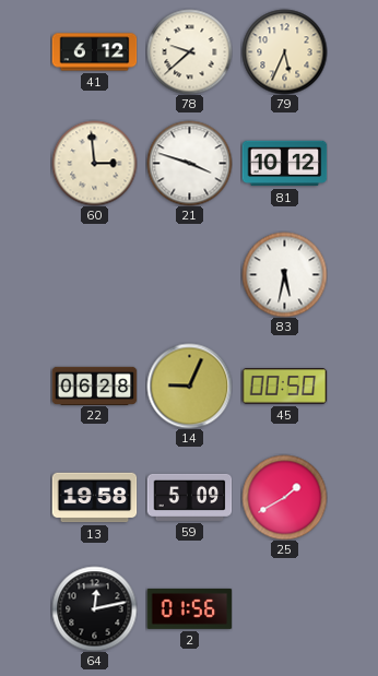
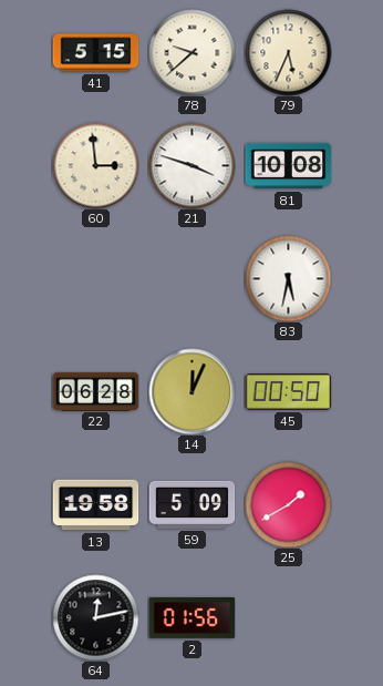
41: 6:12 -> 5:15 (95, 53)
81: 10:12 -> 10:08 (288, 166)
14: 9:04 -> 12:04 (191, 391)
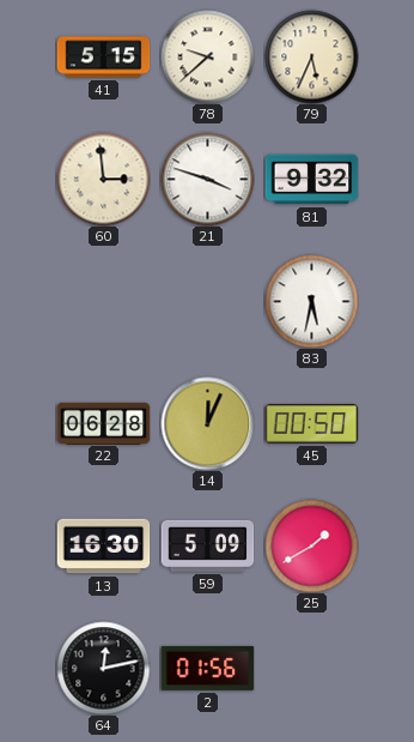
81: 10:08 -> 9:32 (311, 180)
13: 19:58 -> 16:30 (103, 547)
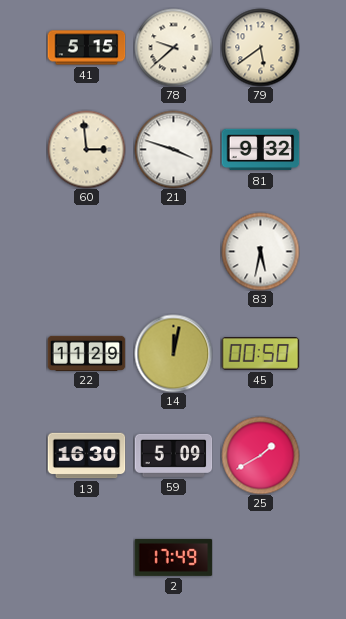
79: 5:34 -> 5:39 (260, 47)
22: 06:28 -> 11:29 (86, 353)
14: 12:04 -> 12:02 (173, 353)
64: 12:13 -> none (103, 668)
2: 01:56 -> 17:49 (173, 557)
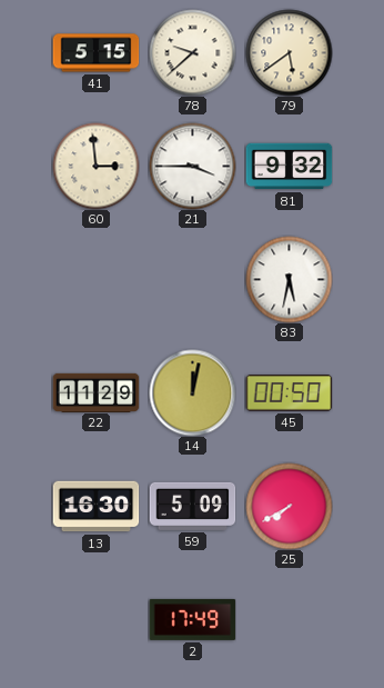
21: 3:48 -> 3:45 (192, 166)
25: 1:40 -> 7:40 (289, 506)
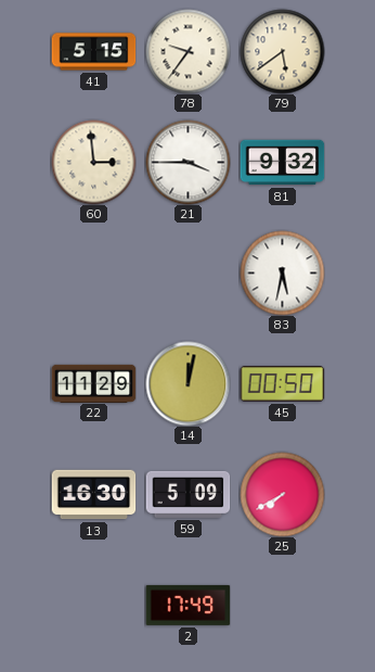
78: 9:38 -> 9:36 (187, 51)
